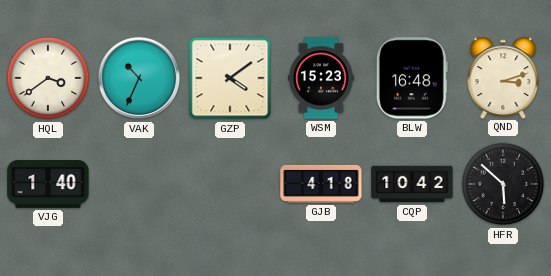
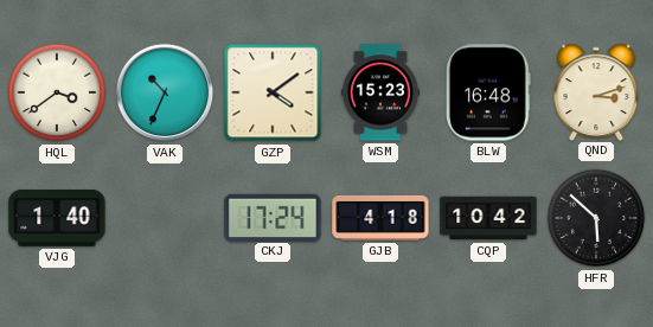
CKJ: none -> 17:24 (273, 217)
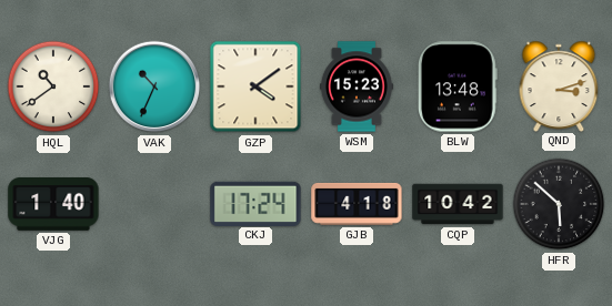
HQL: 3:39 -> 10:39 (53, 86)
BLW: 16:48 -> 13:48 (458, 86)
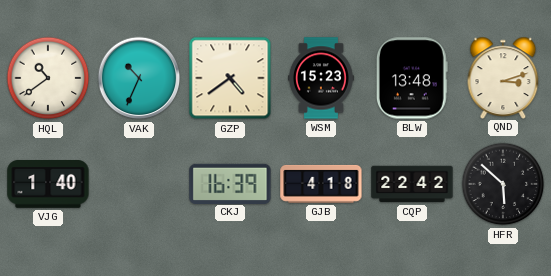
GZP: 4:09 -> 4:39 (230, 78)
CKJ: 17:24 -> 16:39 (230, 183)
CQP: 10:42 -> 22:42 (412, 184)
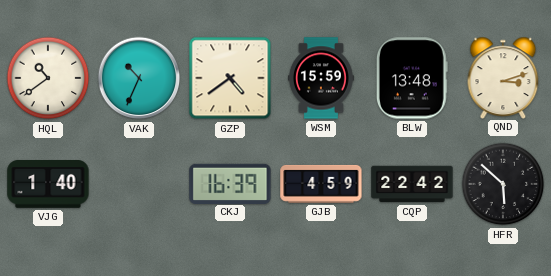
WSM: 15:23 -> 15:59 (321, 78)
GJB: 4:18 -> 4:59 (321, 184)
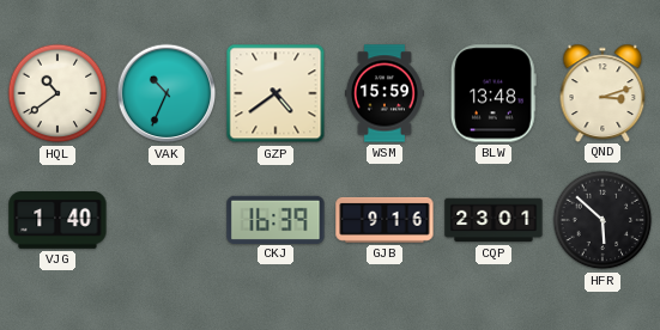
GJB: 4:59 -> 9:16 (385, 220)
CQP: 22:42 -> 23:01 (494, 220)
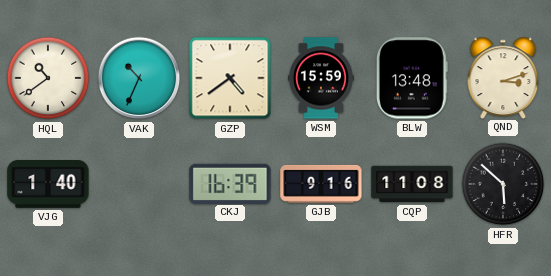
CQP: 23:01 -> 11:08 (412, 184)
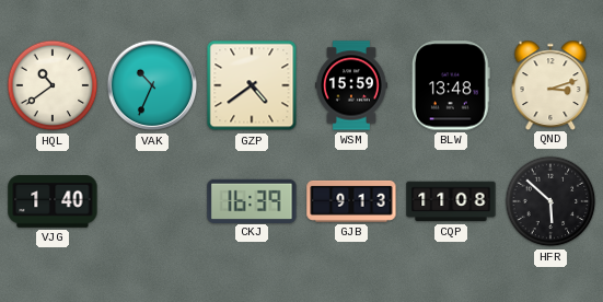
GJB: 9:16 -> 9:13 (351, 201)
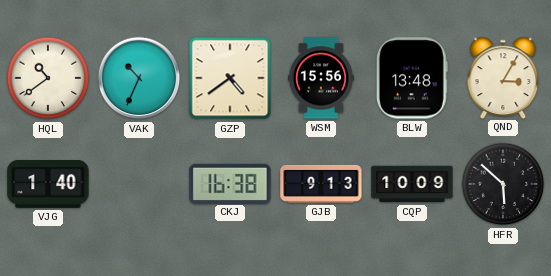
WSM: 15:59 -> 15:56 (321, 78)
QND: 3:12 -> 3:05 (503, 77)
CKJ: 16:39 -> 16:38 (230, 183)
CQP: 11:08 -> 10:09 (412, 184)
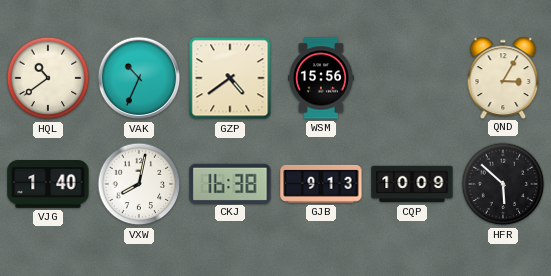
BLW: 13:48 -> none (412, 78)
VXW: none -> 8:02 (139, 184)
